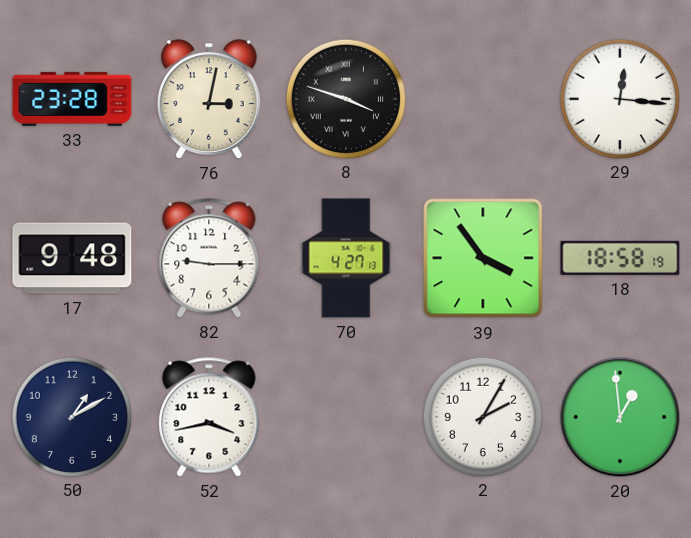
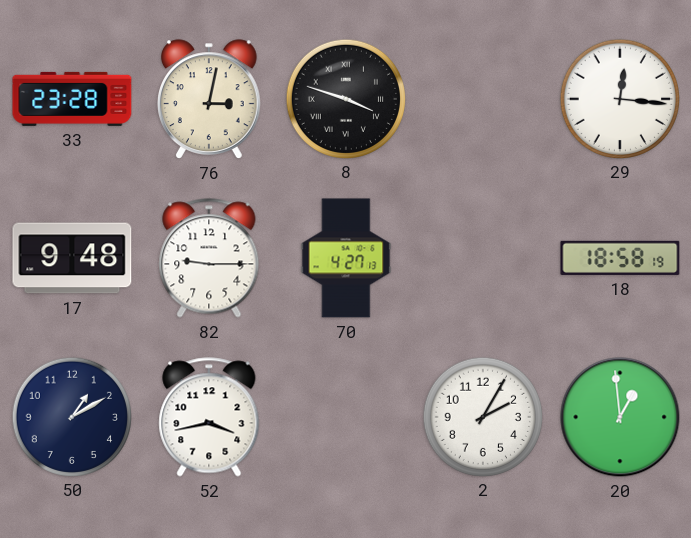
39: 3:54 -> none (483, 258)
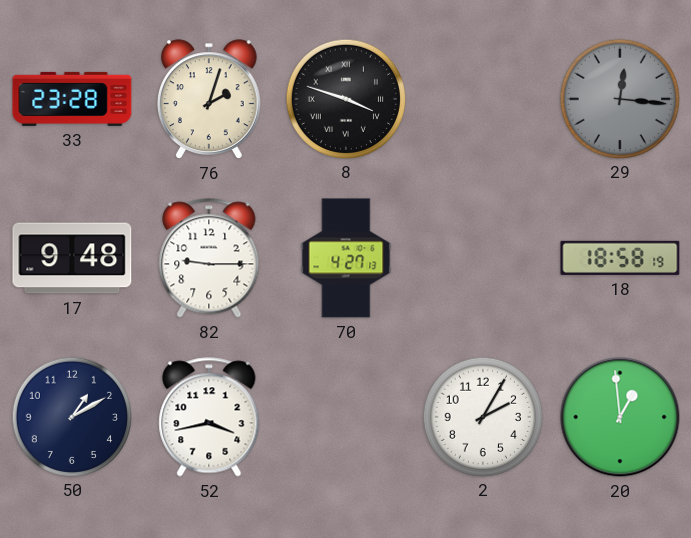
76: 3:02 -> 2:03 (209, 99)
29 dial: white -> grey (619, 98)
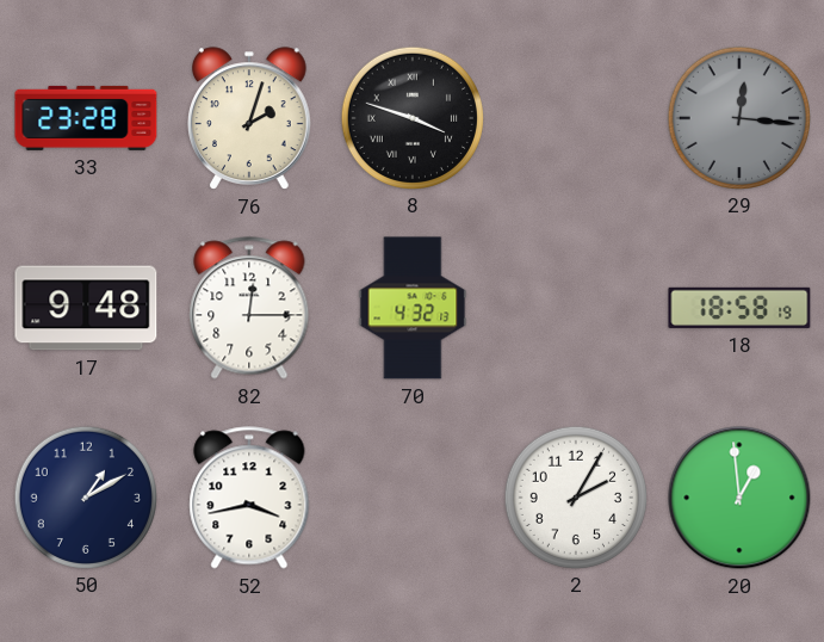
82: 9:15 -> 12:15 (249, 308)
70: 4:27 -> 4:32 (413, 308)
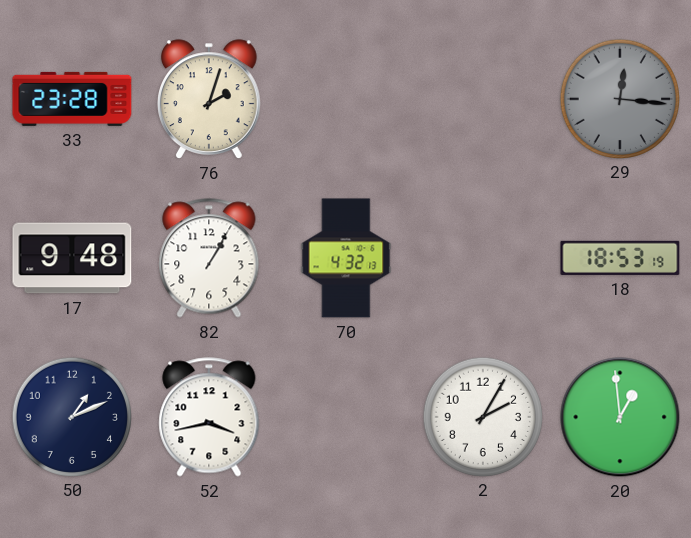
8: 3:48 -> none (411, 117)
82: 12:15 -> 1:05 (209, 258)
18: 18:58 -> 18:53 (620, 258)
50: 1:10 -> 1:11 (71, 416)
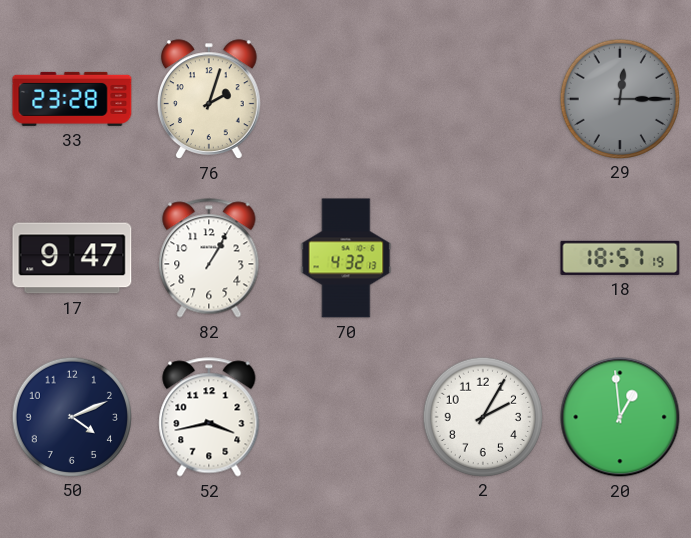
29: 12:16 -> 12:15 (619, 98)
17: 9:48 -> 9:47 (72, 258)
18: 18:53 -> 18:57 (620, 258)
50: 1:11 -> 4:11 (71, 416)
